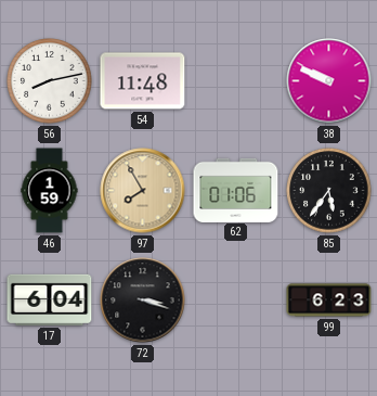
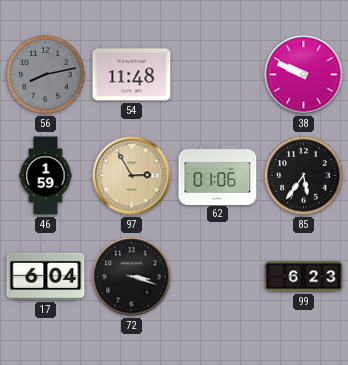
56 dial: white -> grey (46, 75)
97: 7:55 -> 2:55 (132, 176)
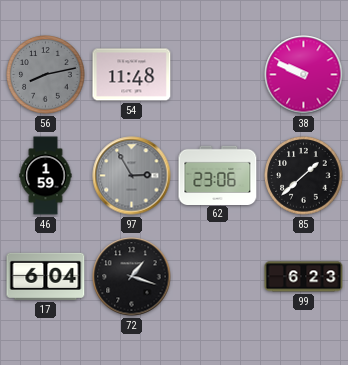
97 dial: champagne -> grey (132, 176)
62: 01:06 -> 23:06 (218, 175)
85: 5:36 -> 1:38 (304, 176)
72: 3:18 -> 1:18 (132, 277)
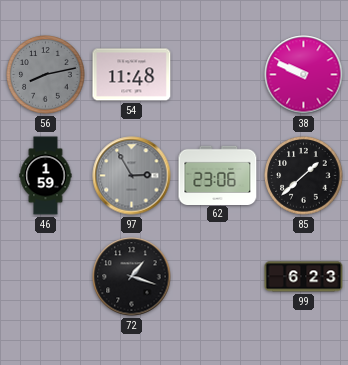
17: 6:04 -> none (46, 276)
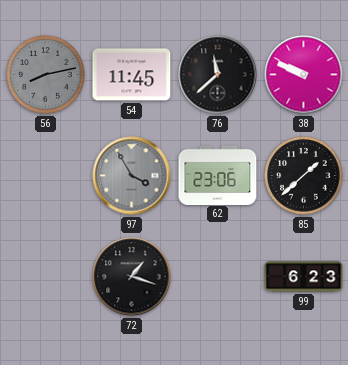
54: 11:48 -> 11:45 (132, 75)
76: none -> 11:38 (218, 75)
46: 1:59 -> none (46, 176)
97: 2:55 -> 3:55 (132, 176)
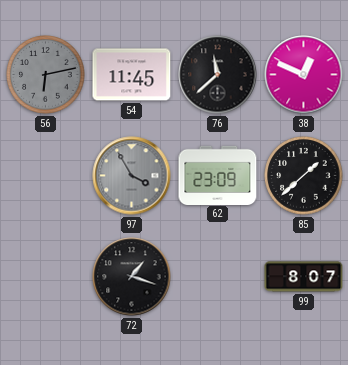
56: 8:13 -> 6:13 (46, 75)
38: 9:49 -> 12:49 (304, 75)
62: 23:06 -> 23:09 (218, 175)
99: 6:23 -> 8:07 (304, 277)
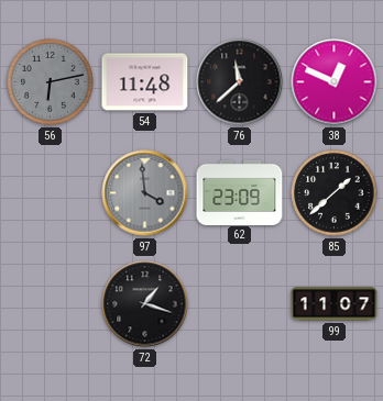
54: 11:45 -> 11:48 (145, 82)
97: 3:55 -> 3:59 (145, 193)
99: 8:07 -> 11:07 (335, 304)
